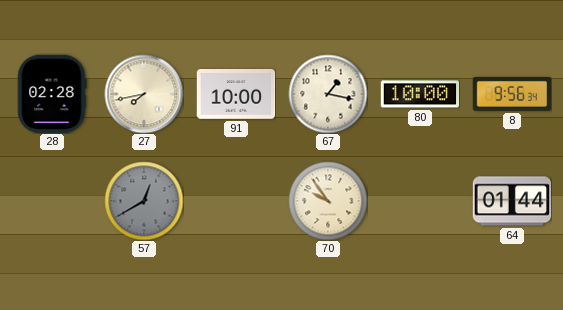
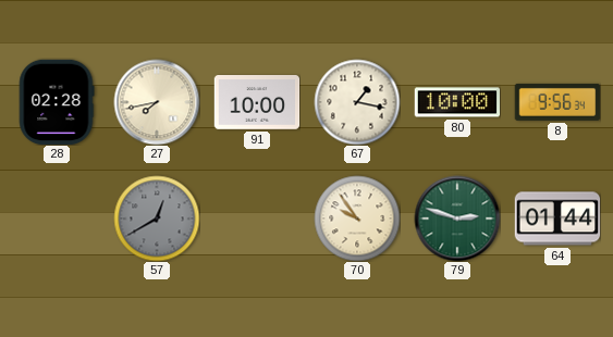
79: none -> 2:48 (457, 219)
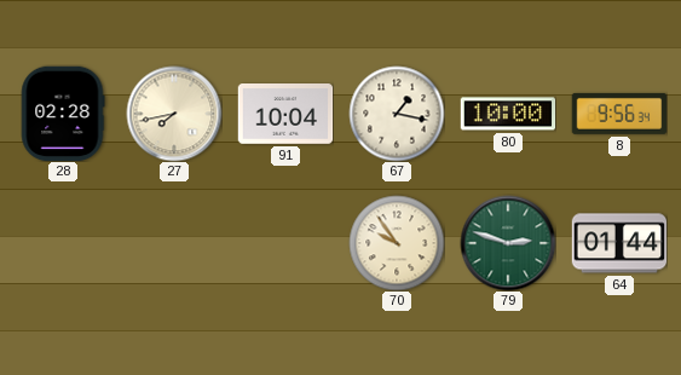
91: 10:00 -> 10:04 (285, 114)
57: 12:40 -> none (157, 219)
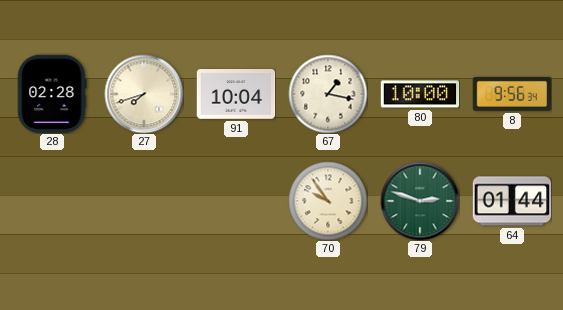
27: 7:43 -> 7:42 (144, 94)
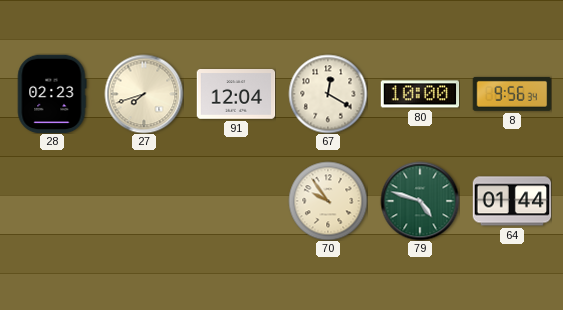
28: 02:28 -> 02:23 (52, 94)
91: 10:04 -> 12:04 (236, 94)
67: 1:17 -> 12:20 (328, 94)
79: 2:48 -> 4:48 (420, 201)
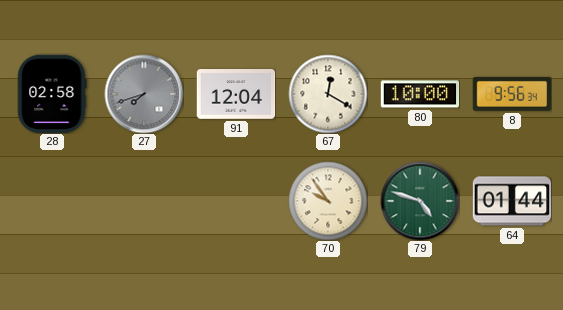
28: 02:23 -> 02:58 (52, 94)
27 dial: cream -> grey (144, 94)
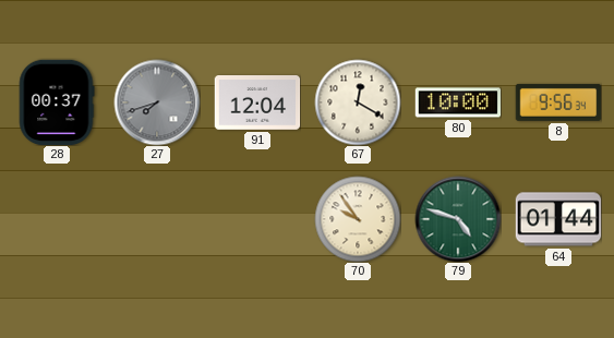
28: 02:58 -> 00:37 (57, 102)
